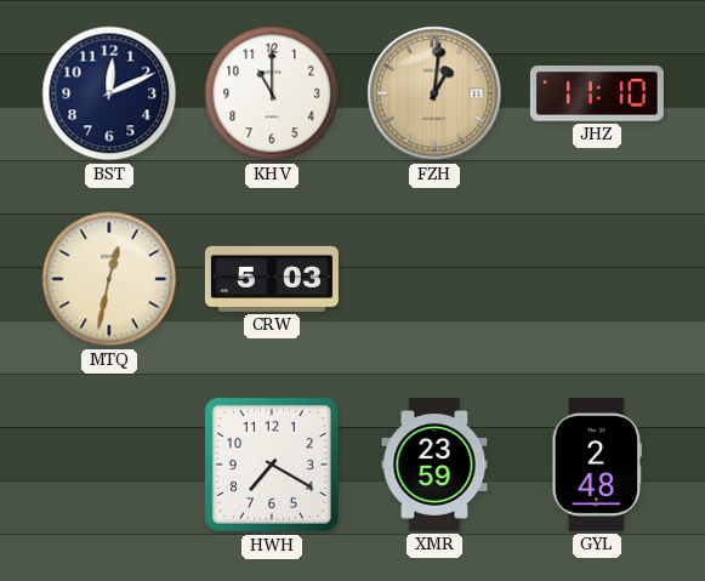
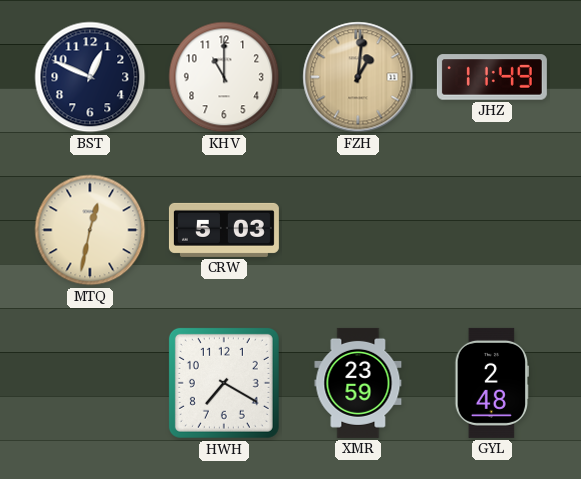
BST: 12:11 -> 12:49 (90, 77)
JHZ: 11:10 -> 11:49 (492, 77)
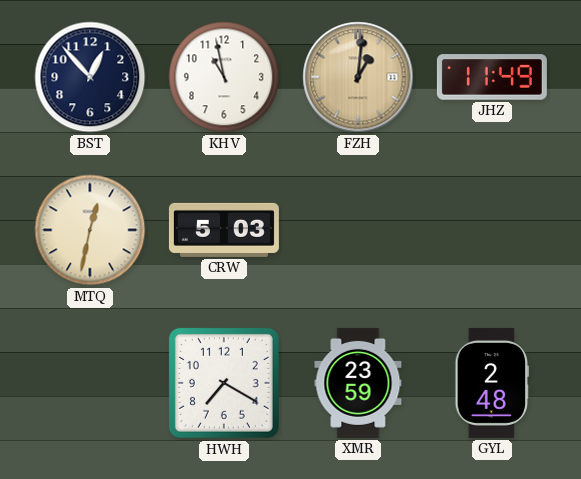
BST: 12:49 -> 12:53 (90, 77)
KHV: 11:00 -> 10:58 (224, 77)
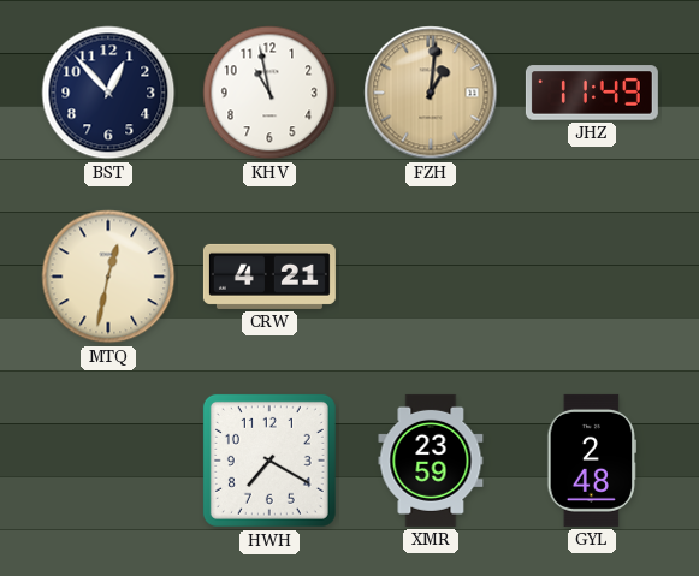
CRW: 5:03 -> 4:21 (269, 277)
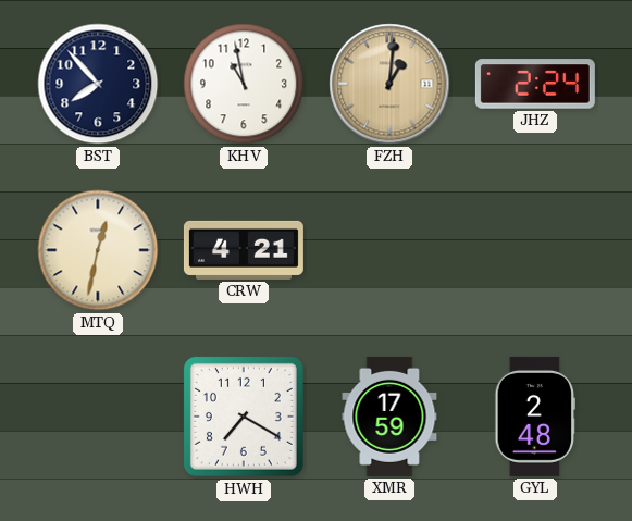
BST: 12:53 -> 7:53 (98, 84)
JHZ: 11:49 -> 2:24 (535, 84)
XMR: 23:59 -> 17:59 (389, 417)
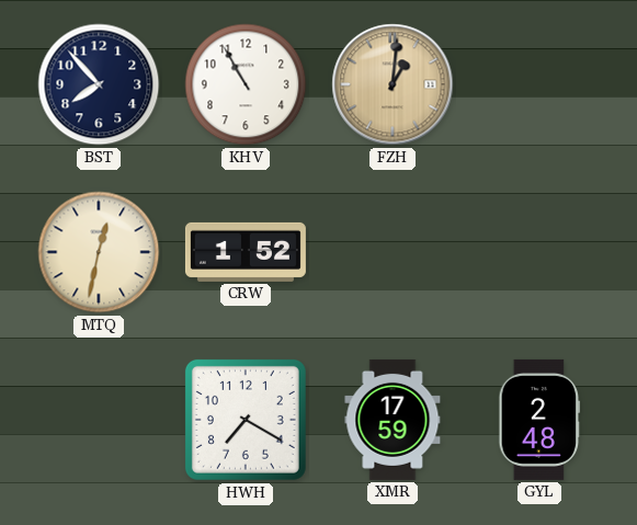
KHV: 10:58 -> 10:55 (246, 84)
JHZ: 2:24 -> none (535, 84)
CRW: 4:21 -> 1:52 (246, 252)
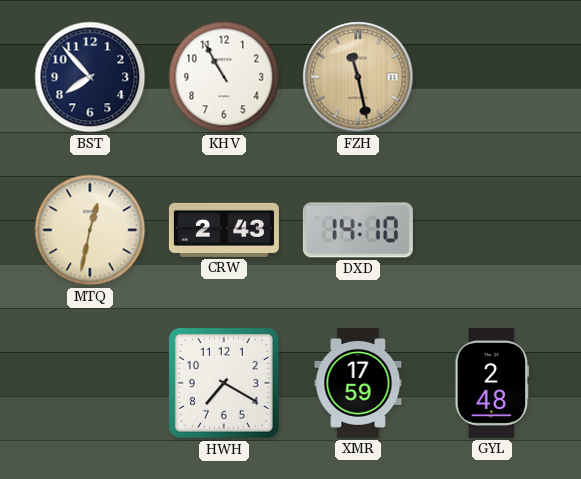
FZH: 1:01 -> 11:28 (358, 77)
CRW: 1:52 -> 2:43 (224, 230)
DXD: none -> 14:10 (358, 230)
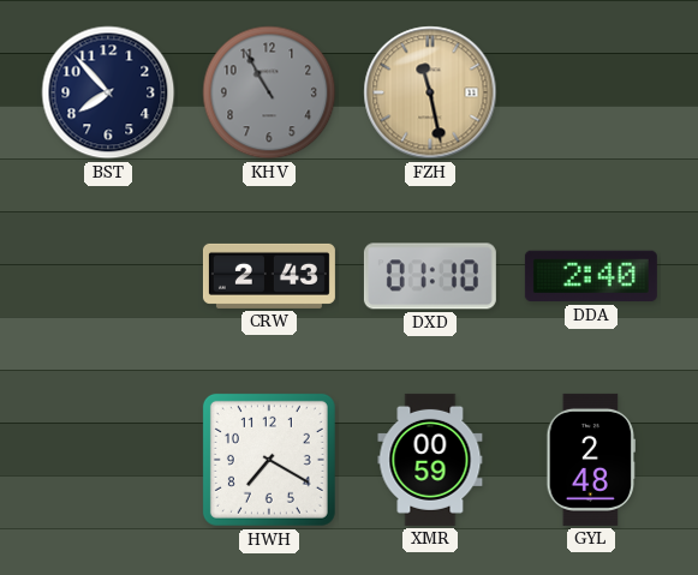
KHV dial: white -> grey (269, 92)
MTQ: 12:32 -> none (90, 230)
DXD: 14:10 -> 01:10 (430, 276)
DDA: none -> 2:40 (591, 276)
XMR: 17:59 -> 00:59 (430, 460)
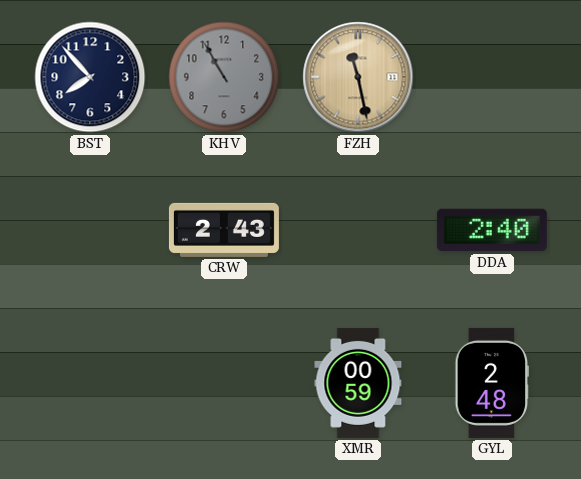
DXD: 01:10 -> none (430, 276)
HWH: 7:20 -> none (269, 460)
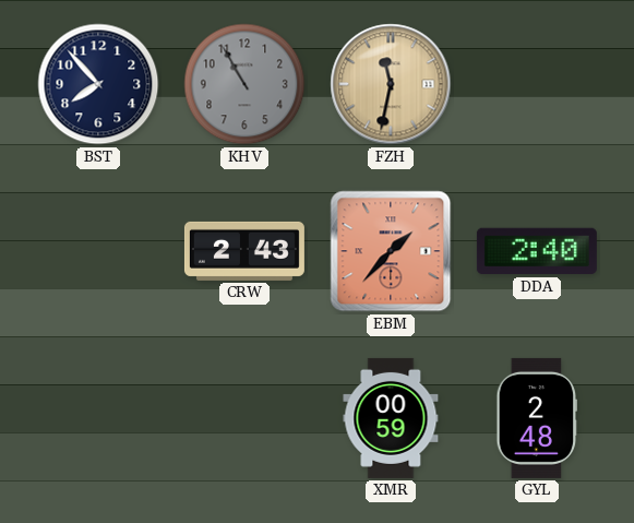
FZH: 11:28 -> 11:32 (391, 84)
EBM: none -> 1:37 (391, 251)
